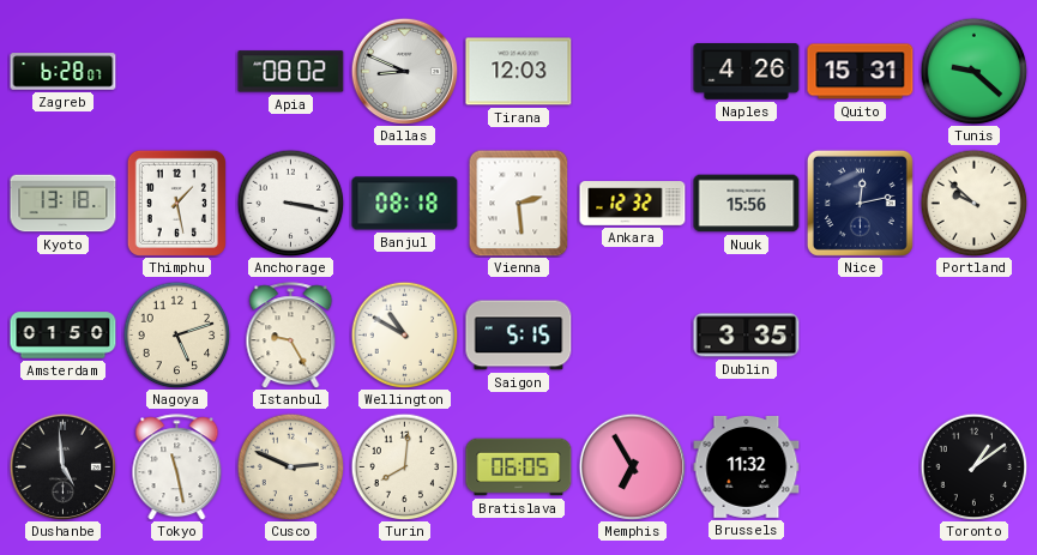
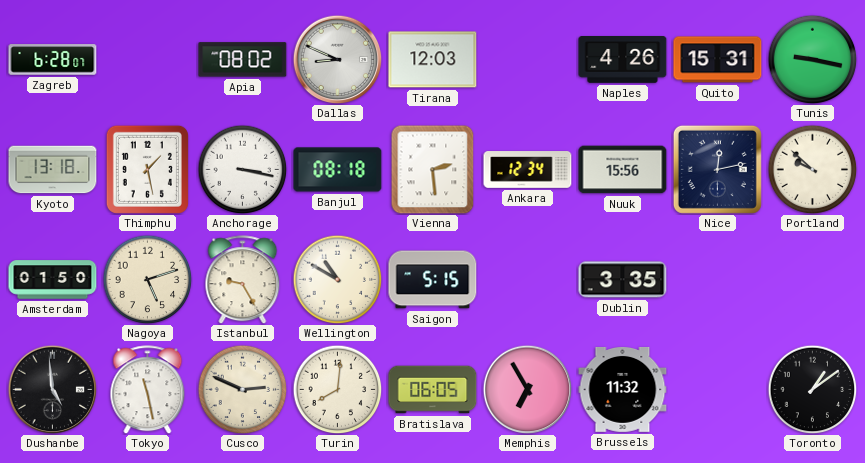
Tunis: 9:22 -> 9:17 (812, 59)
Ankara: 12:32 -> 12:34 (528, 170)
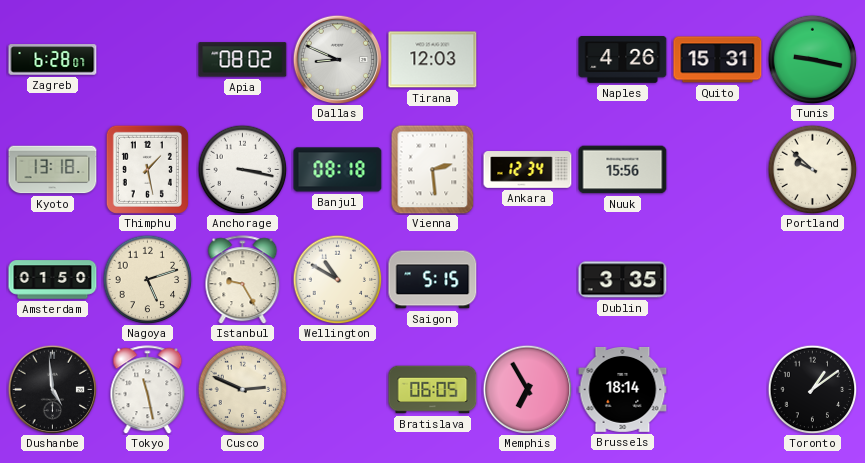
Nice: 12:13 -> none (717, 169)
Turin: 8:01 -> none (337, 389)
Brussels: 11:32 -> 18:14 (623, 389)
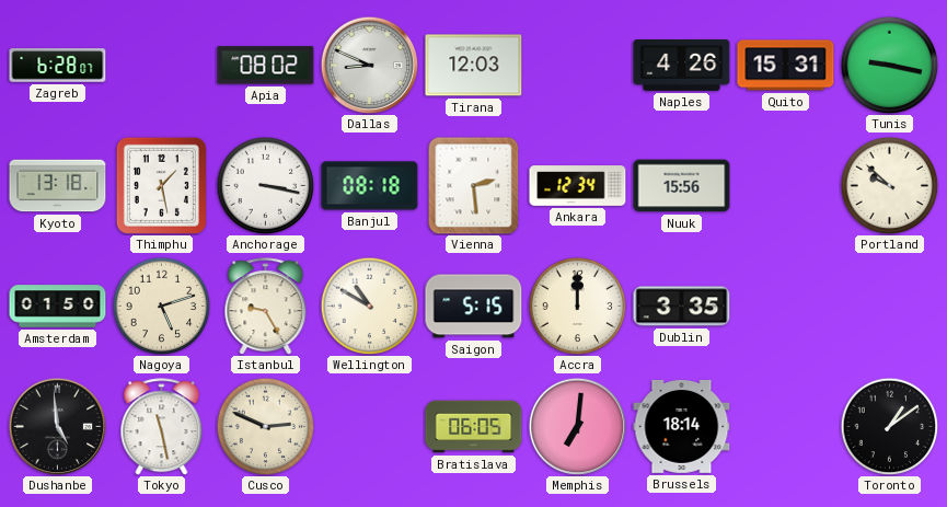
Accra: none -> 12:00 (577, 306)
Memphis: 6:55 -> 7:01 (577, 426)
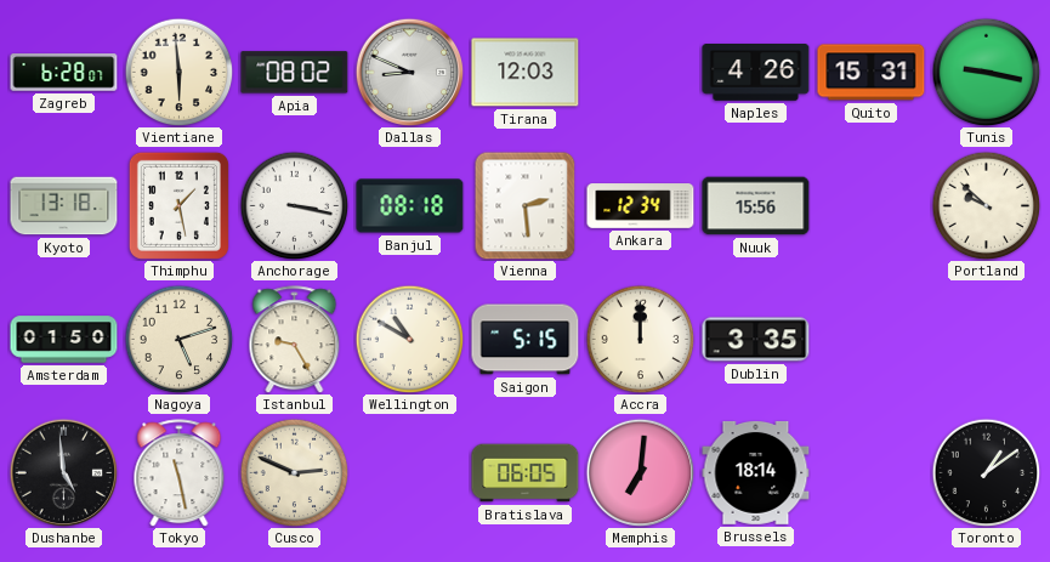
Vientiane: none -> 5:59 (178, 72)
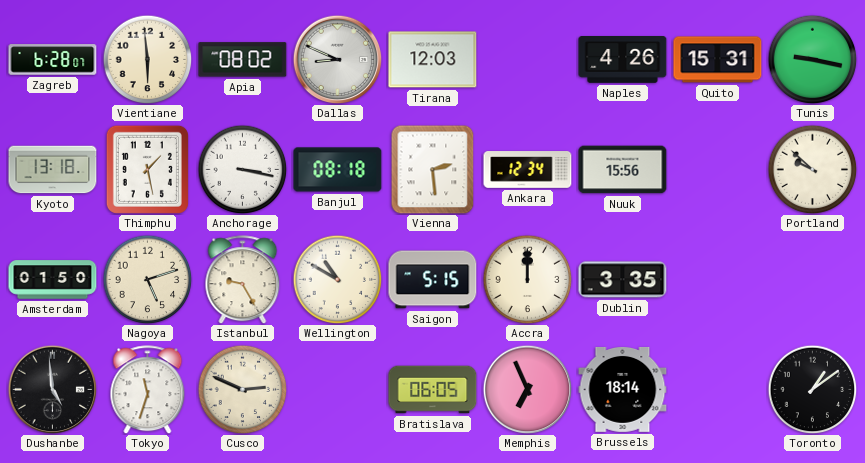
Tokyo: 11:28 -> 11:33 (148, 390)
Memphis: 7:01 -> 6:56 (527, 389)
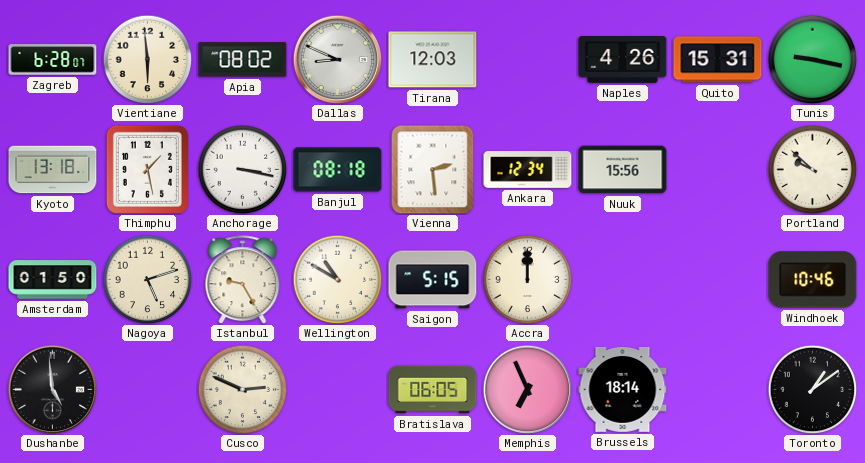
Dublin: 3:35 -> none (623, 280)
Windhoek: none -> 10:46 (813, 280)
Tokyo: 11:33 -> none (148, 390)
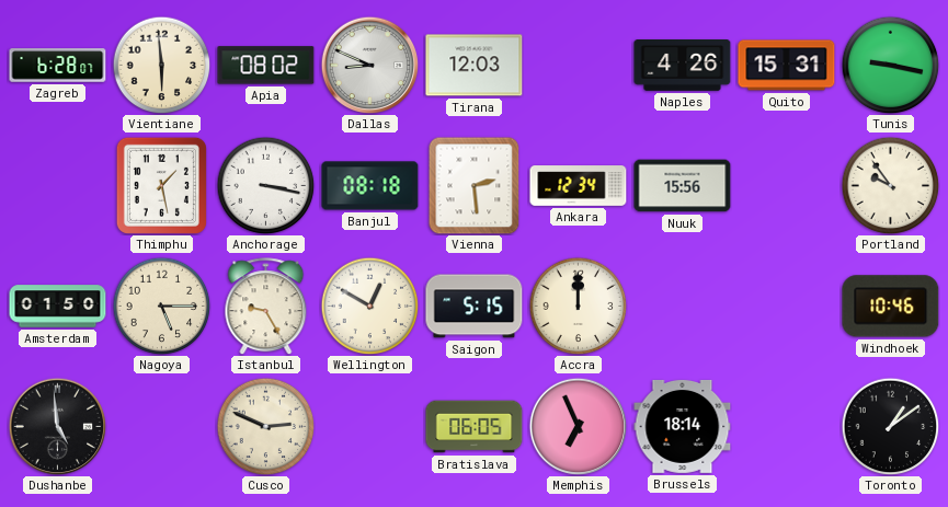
Kyoto: 13:18 -> none (53, 170)
Portland: 9:52 -> 9:54 (890, 185)
Nagoya: 5:12 -> 5:15 (161, 306)
Wellington: 10:50 -> 12:50 (369, 306)
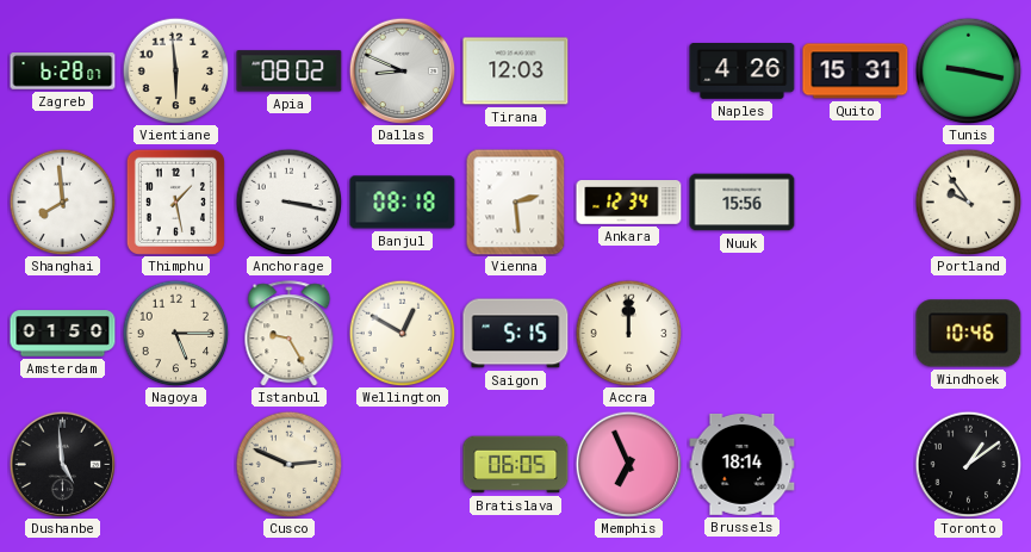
Shanghai: none -> 7:59 (62, 201)
